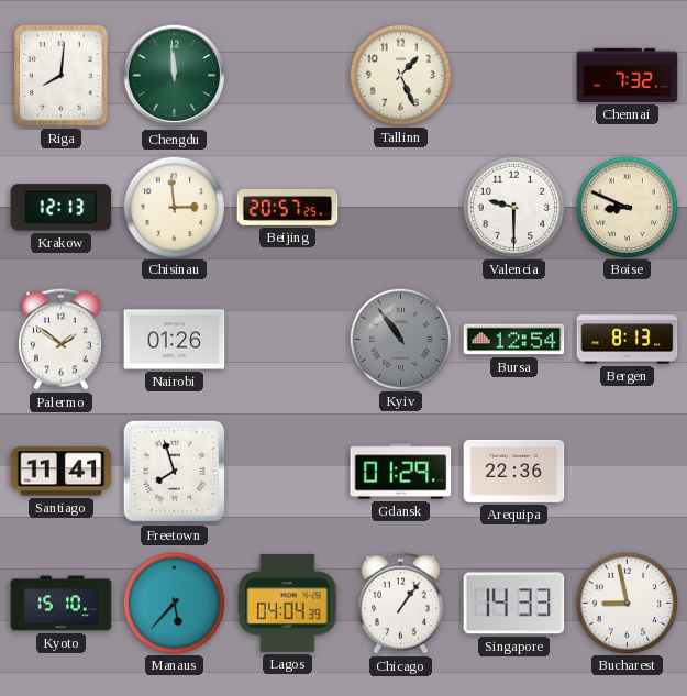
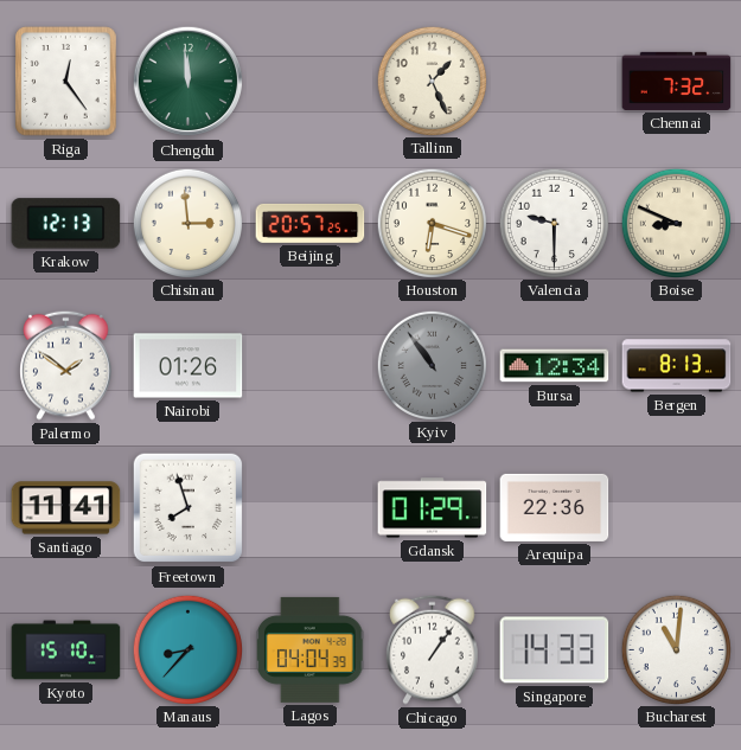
Riga: 8:01 -> 12:24 (66, 82)
Houston: none -> 6:18 (432, 223)
Bursa: 12:54 -> 12:34 (555, 366)
Manaus: 5:37 -> 8:37 (187, 649)
Bucharest: 8:58 -> 11:01 (676, 649)
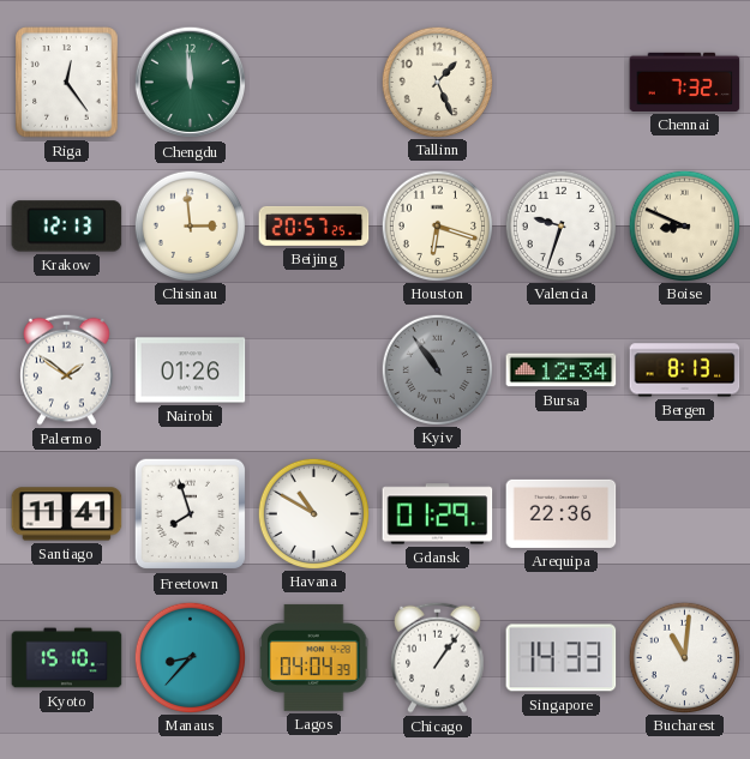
Valencia: 9:30 -> 9:33 (560, 225)
Havana: none -> 10:50 (313, 513)
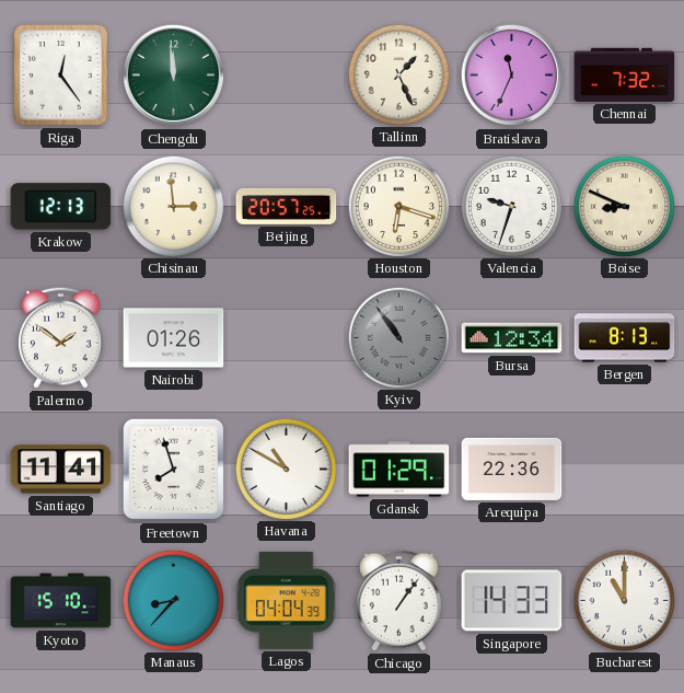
Bratislava: none -> 11:34 (512, 76)
Bucharest: 11:01 -> 11:00 (624, 600)
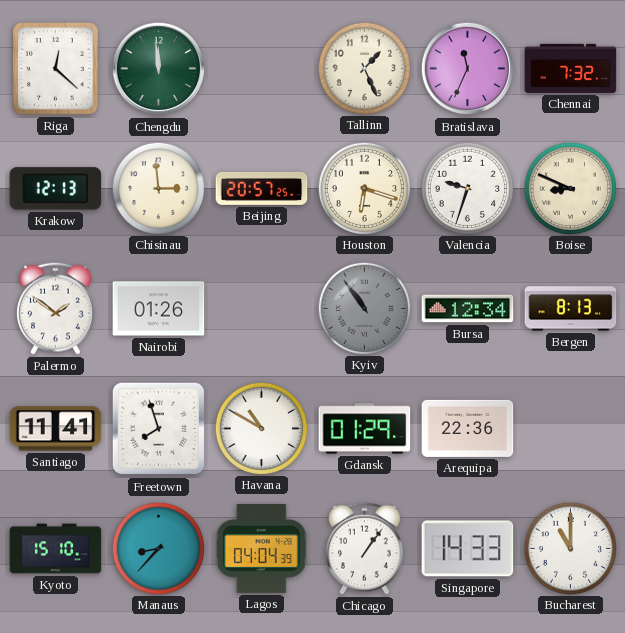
Riga: 12:24 -> 12:22 (56, 69)
